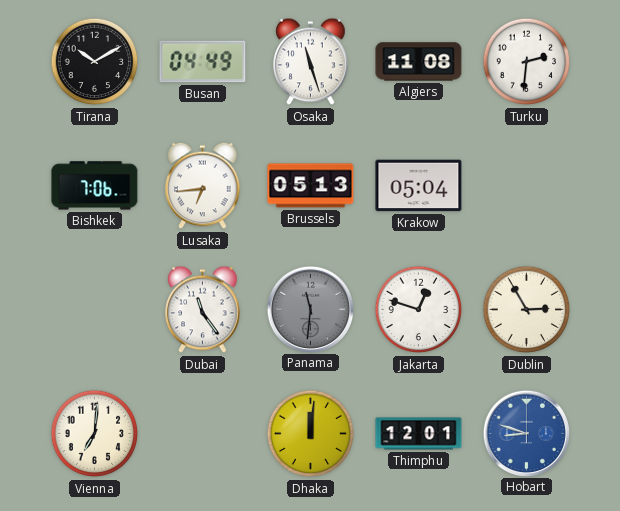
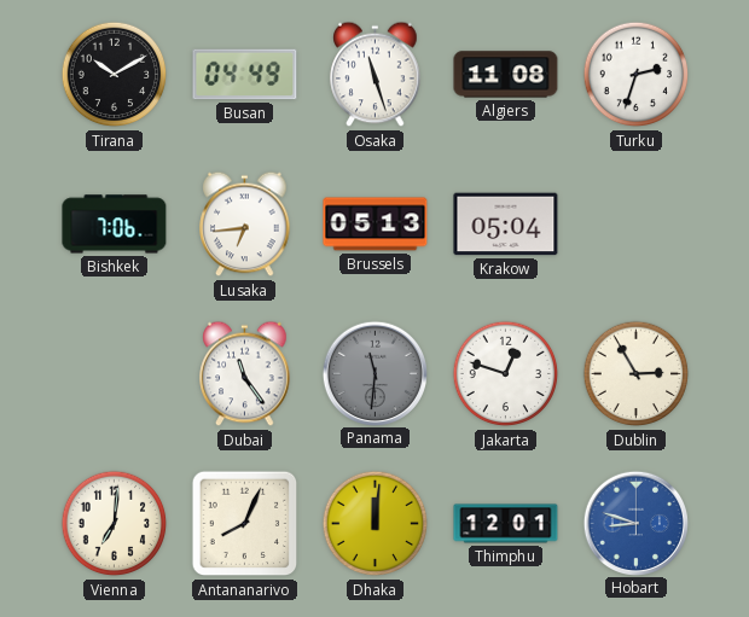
Turku: 2:31 -> 2:33 (637, 75)
Antananarivo: none -> 8:04 (245, 524)
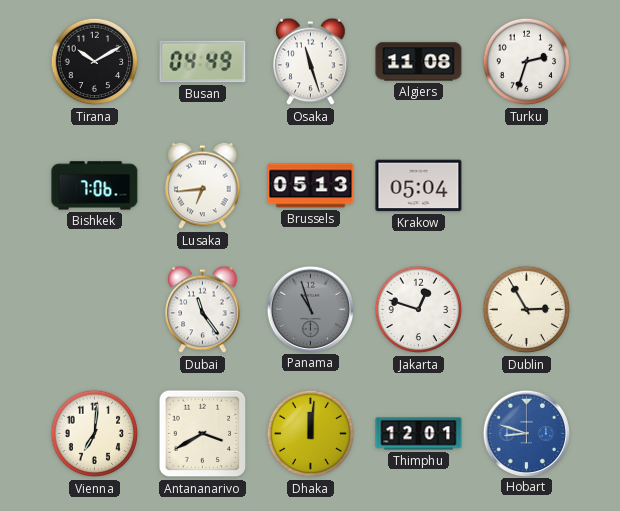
Panama: 11:31 -> 10:57 (310, 309)
Antananarivo: 8:04 -> 3:40 (203, 434)
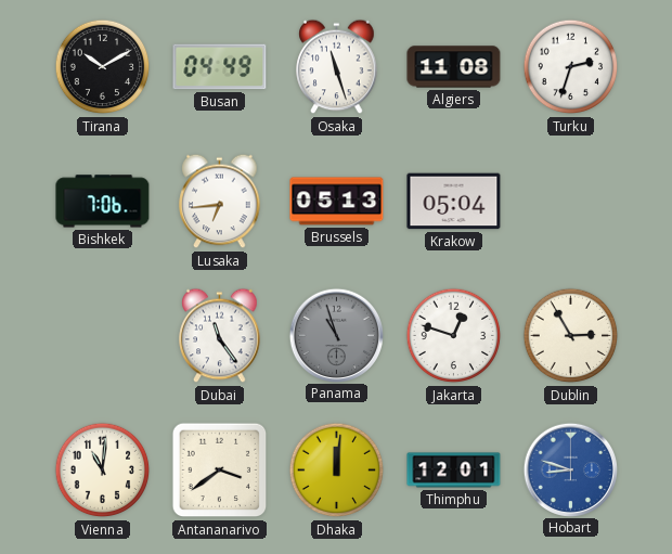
Vienna: 7:01 -> 11:01 (103, 471)
Antananarivo: 3:40 -> 3:39 (220, 471)
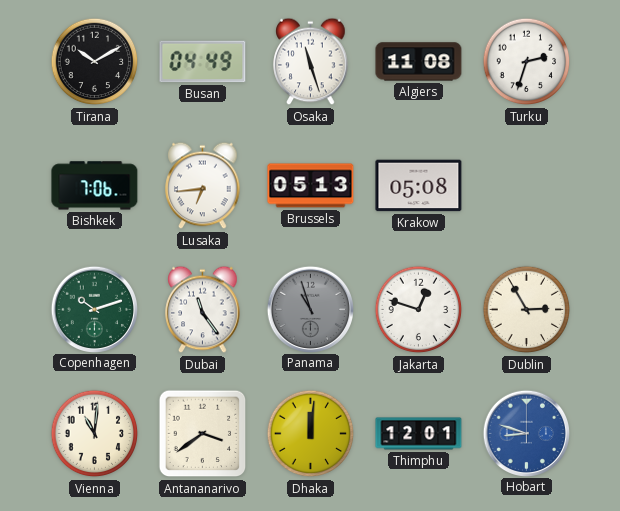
Krakow: 05:04 -> 05:08 (419, 186)
Copenhagen: none -> 10:12 (94, 309)
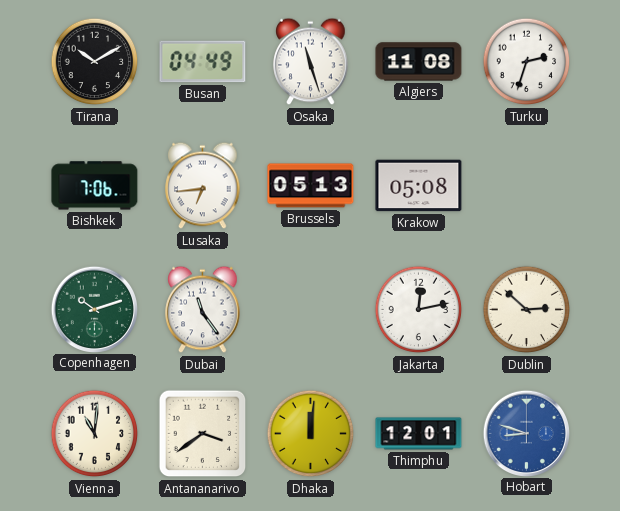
Panama: 10:57 -> none (310, 309)
Jakarta: 12:48 -> 12:13 (419, 310)
Dublin: 2:55 -> 2:52 (527, 310)
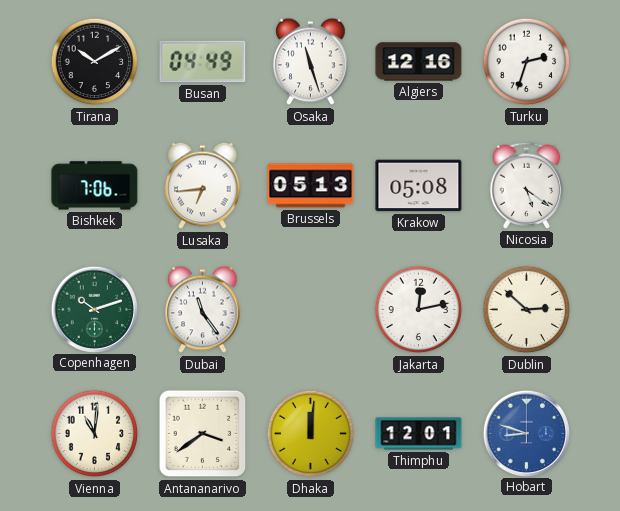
Algiers: 11:08 -> 12:16 (419, 62)
Nicosia: none -> 5:21 (527, 185)
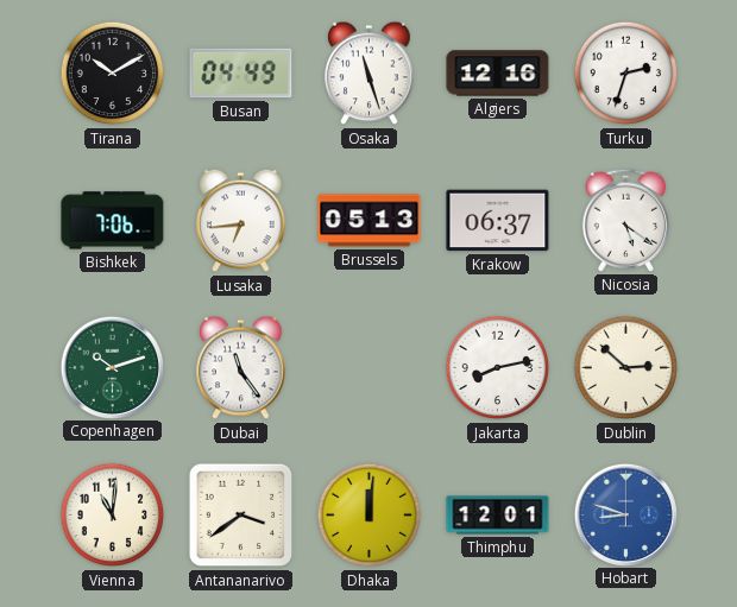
Krakow: 05:08 -> 06:37 (498, 221)
Jakarta: 12:13 -> 8:13 (498, 368)
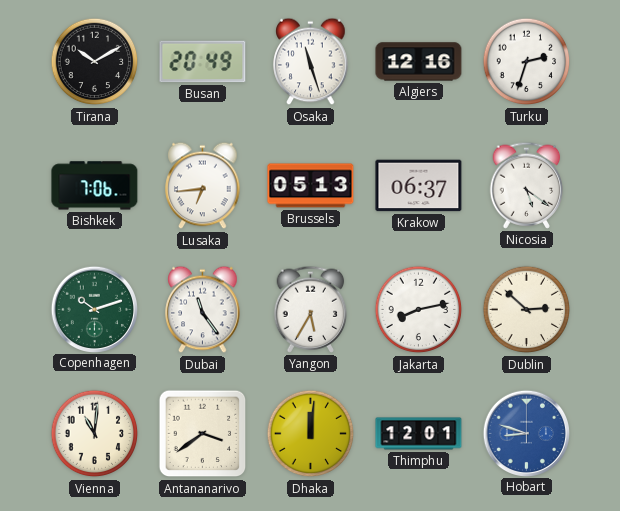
Busan: 04:49 -> 20:49 (203, 62)
Yangon: none -> 5:35 (311, 309)
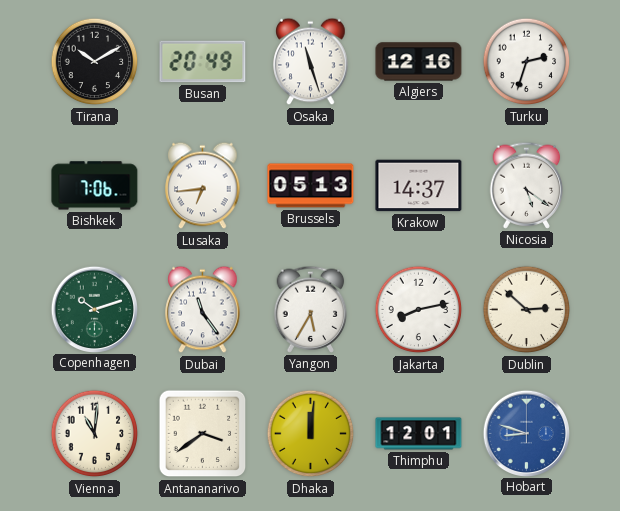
Krakow: 06:37 -> 14:37 (419, 186)
